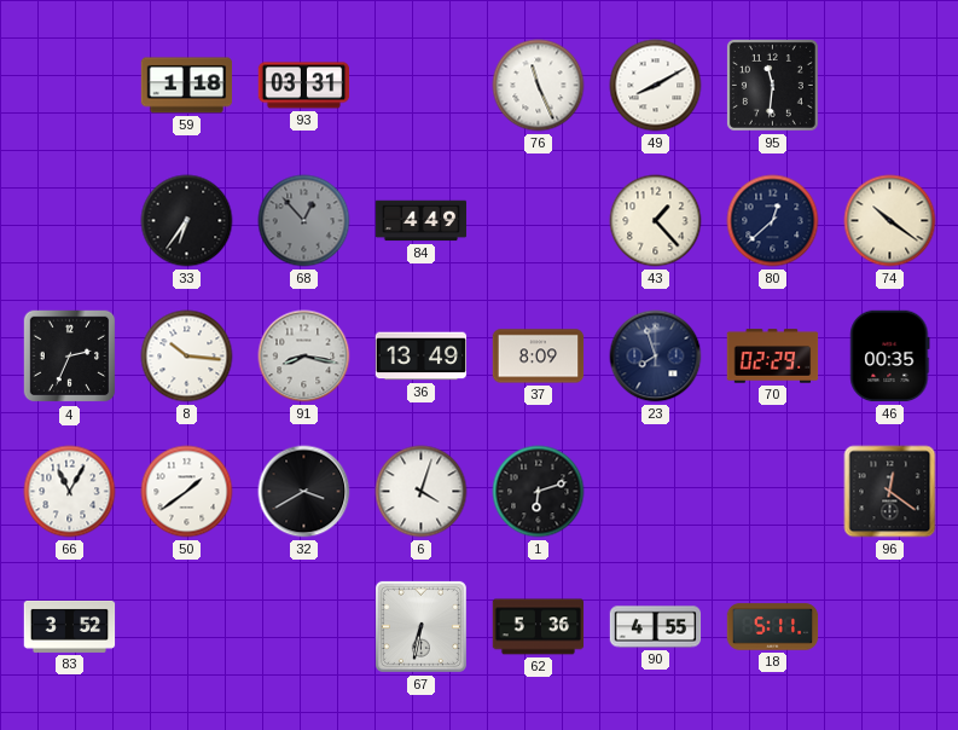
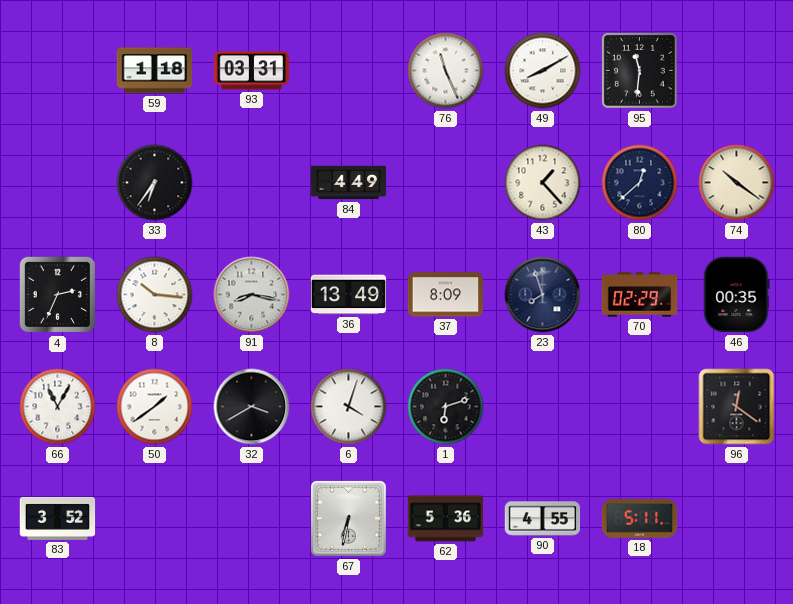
68: 12:53 -> none (304, 221)
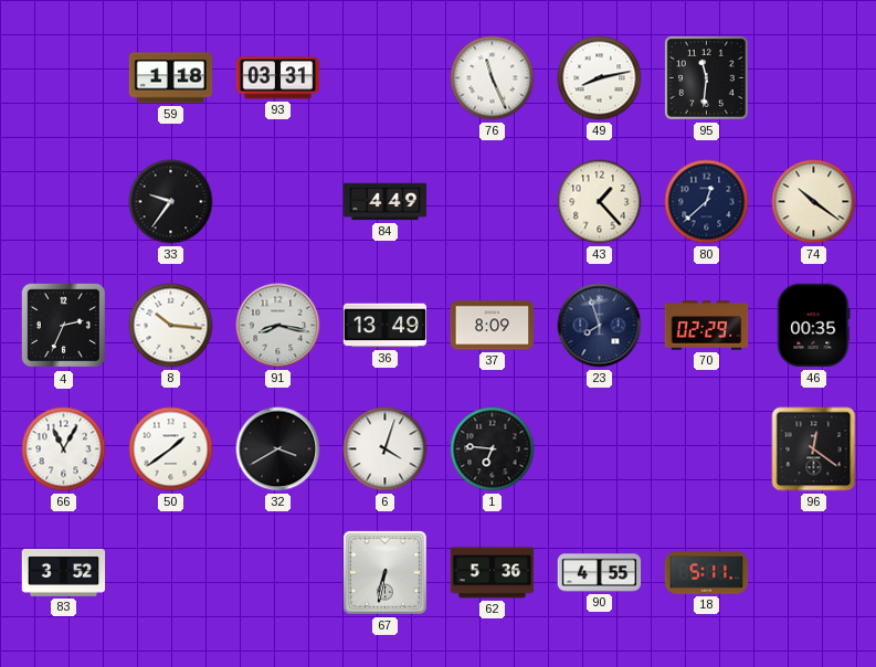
49: 8:10 -> 8:13 (600, 78)
33: 6:36 -> 9:36 (171, 202)
1: 6:12 -> 6:46 (493, 449)
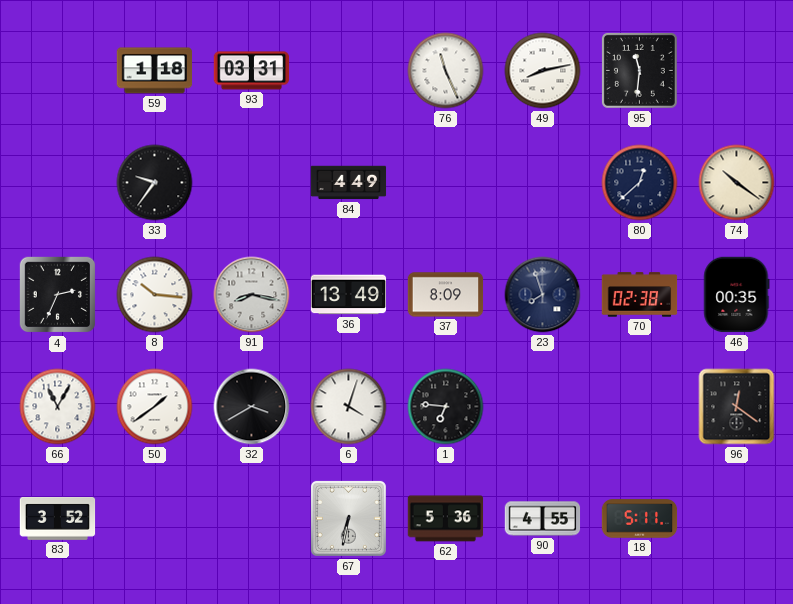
43: 1:23 -> none (600, 202)
70: 02:29 -> 02:38 (640, 295)
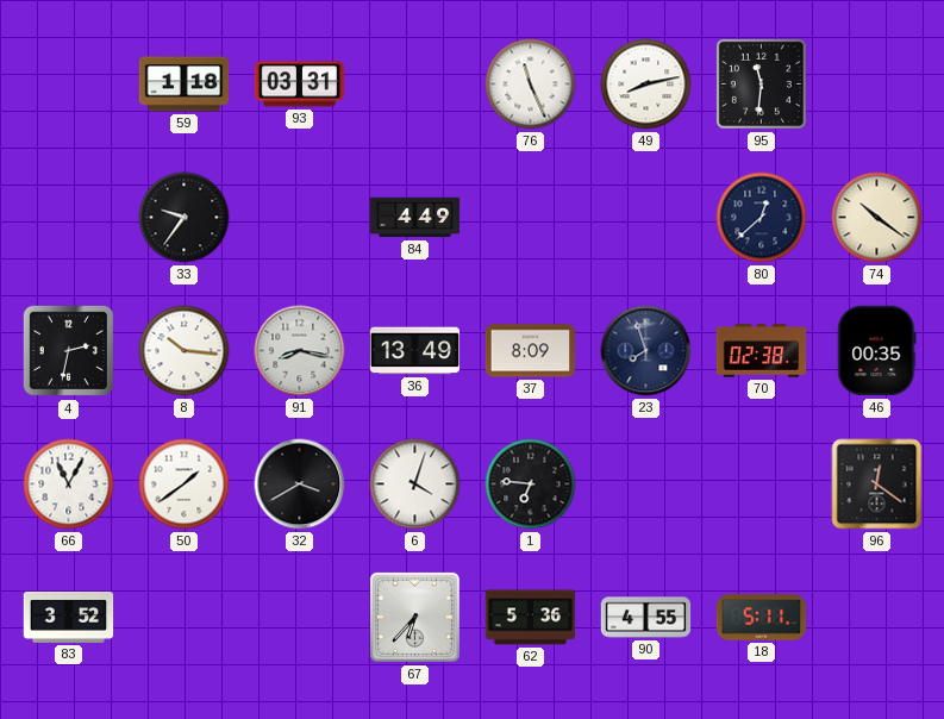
4: 2:34 -> 2:32 (69, 351)
67: 6:32 -> 6:37 (414, 617)
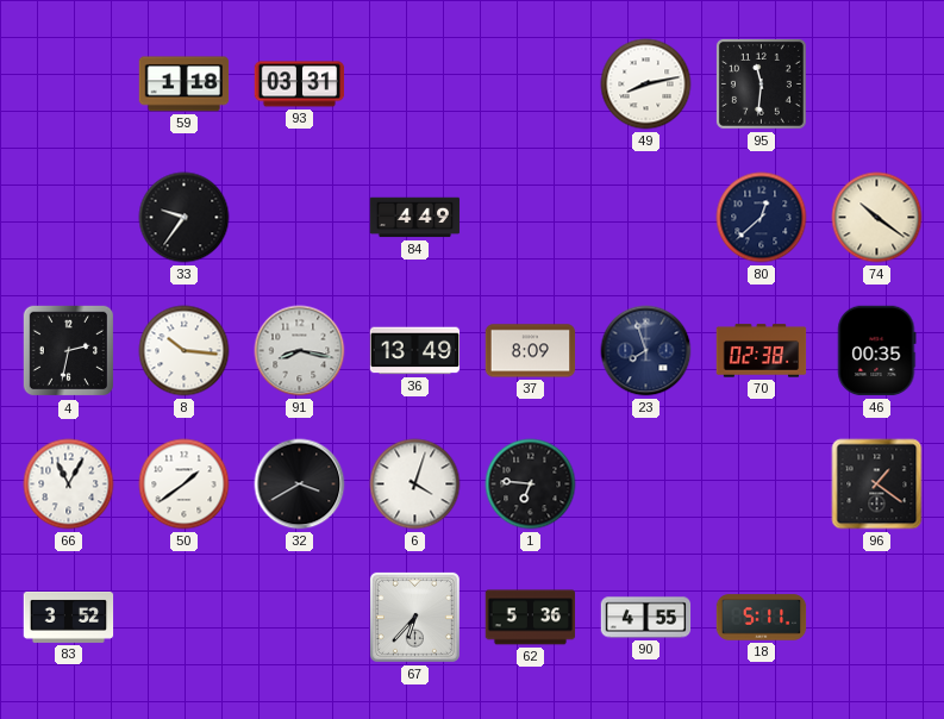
76: 11:26 -> none (531, 85)
96: 12:21 -> 1:21 (877, 484)
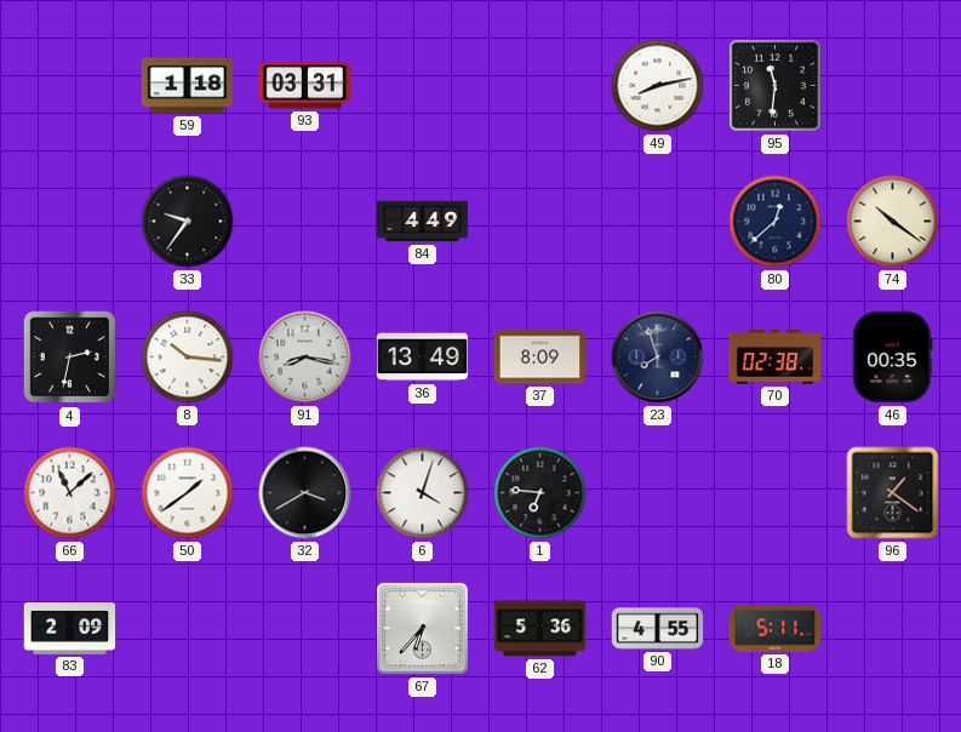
66: 11:05 -> 11:08 (70, 493)
83: 3:52 -> 2:09 (70, 628)
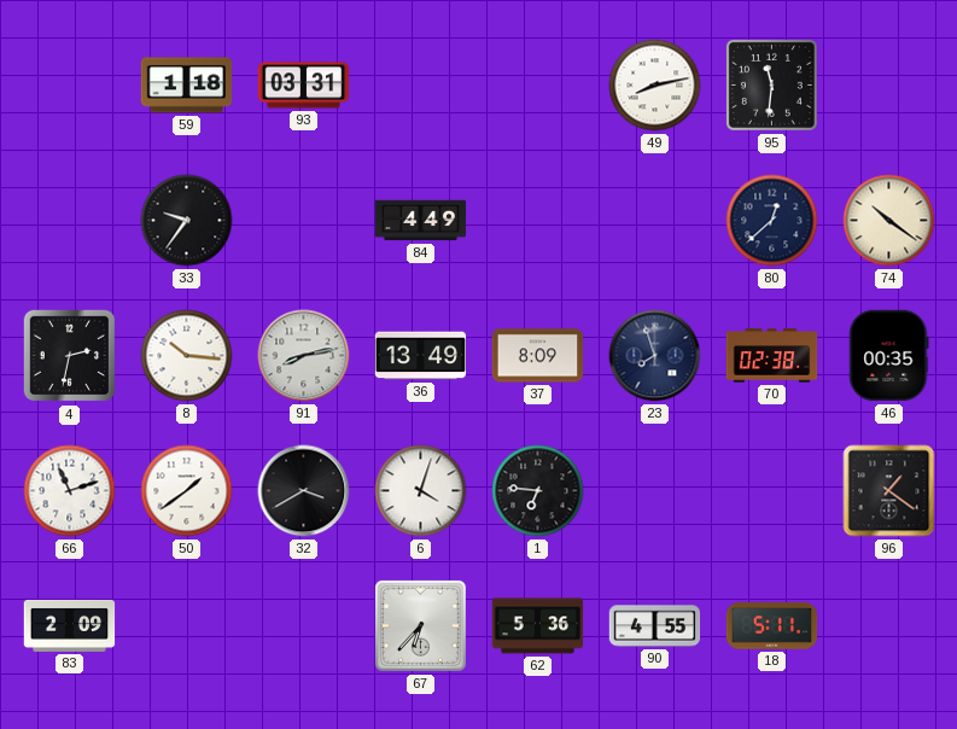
91: 8:17 -> 8:13 (304, 356)
66: 11:08 -> 11:12 (70, 491)
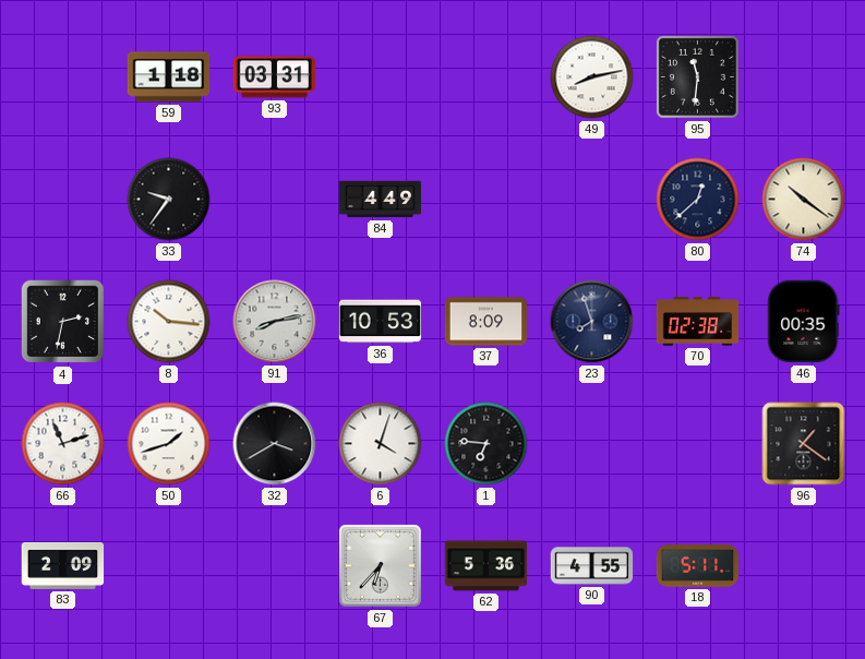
36: 13:49 -> 10:53 (381, 322)
50: 1:39 -> 1:42 (169, 444)
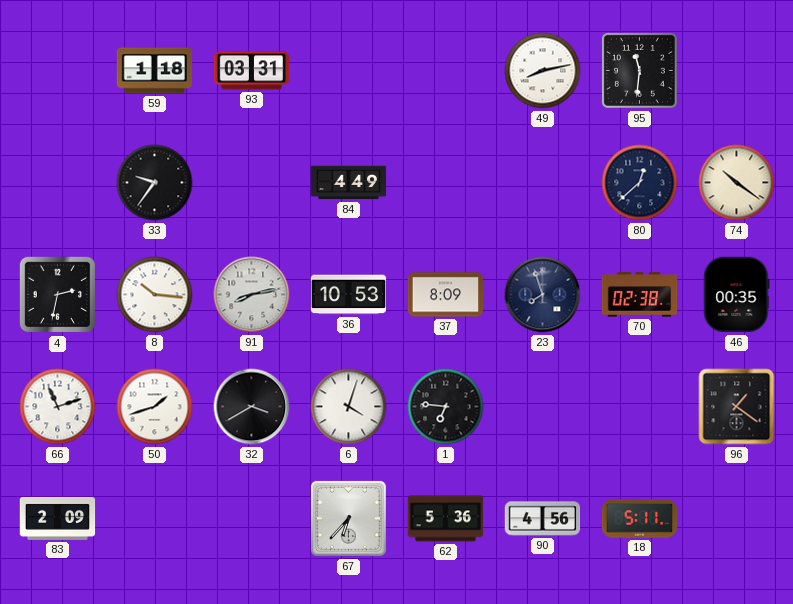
90: 4:55 -> 4:56 (543, 519)
